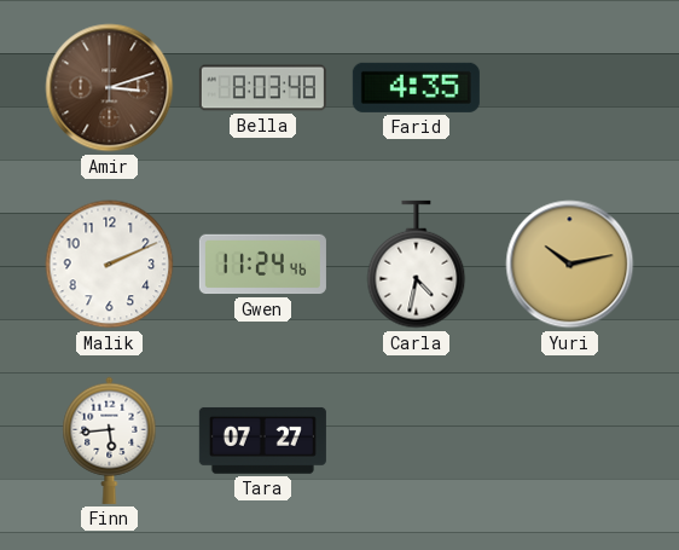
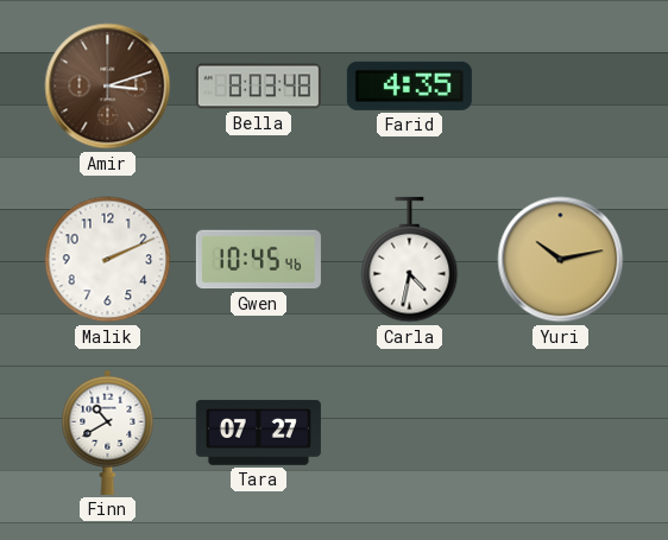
Gwen: 11:24 -> 10:45 (258, 260)
Finn: 5:44 -> 10:40 (108, 432)
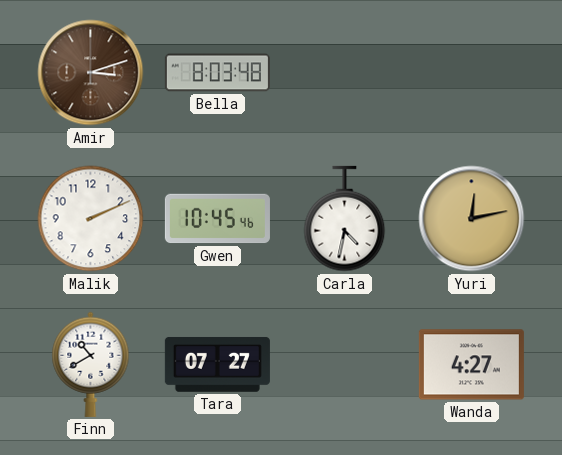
Farid: 4:35 -> none (409, 85)
Yuri: 10:13 -> 12:13 (472, 219)
Wanda: none -> 4:27 (471, 365)
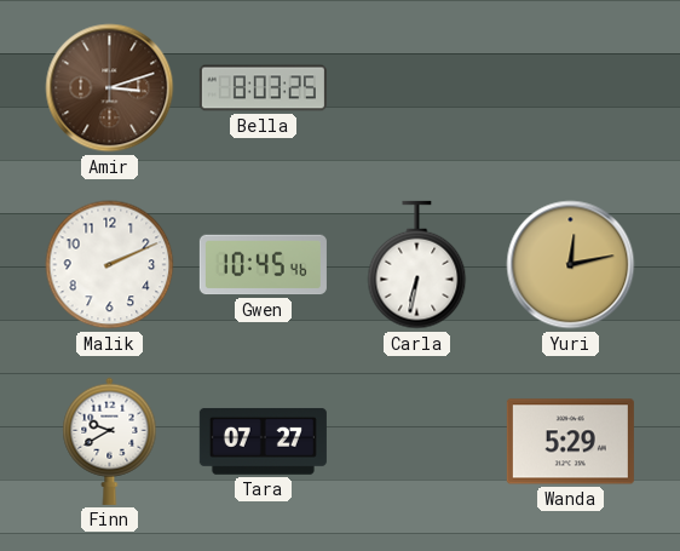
Bella: 8:03:48 -> 8:03:25 (263, 88)
Carla: 4:32 -> 6:32 (417, 265)
Finn: 10:40 -> 9:40 (110, 441)
Wanda: 4:27 -> 5:29 (570, 442)
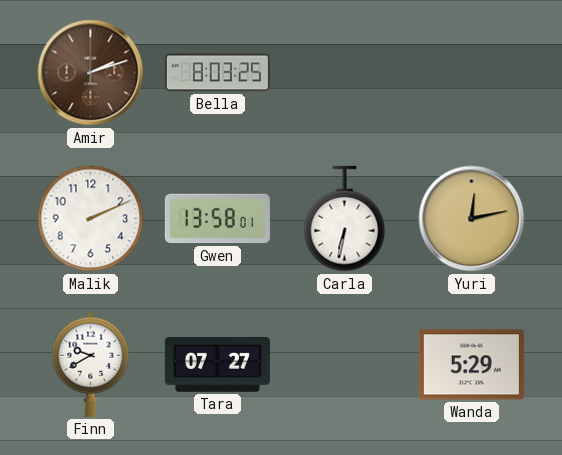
Amir: 3:12 -> 2:12 (91, 73)
Gwen: 10:45 -> 13:58 (217, 219)
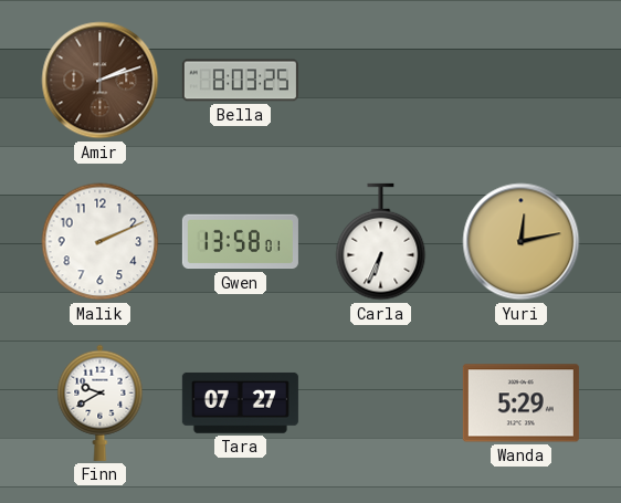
Carla: 6:32 -> 6:34 (381, 242)
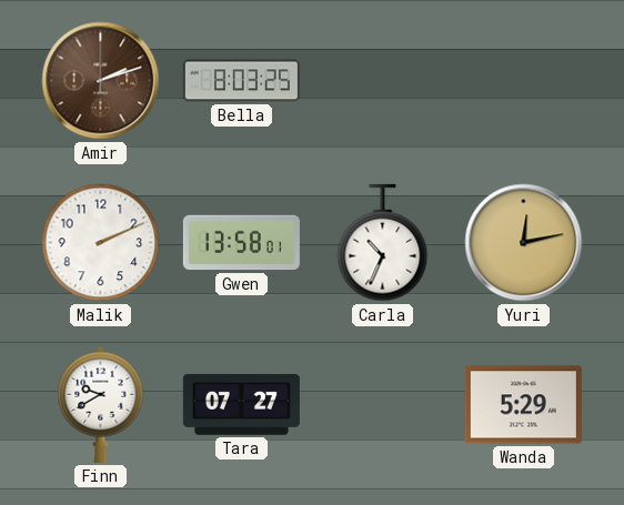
Carla: 6:34 -> 10:34 (383, 243)
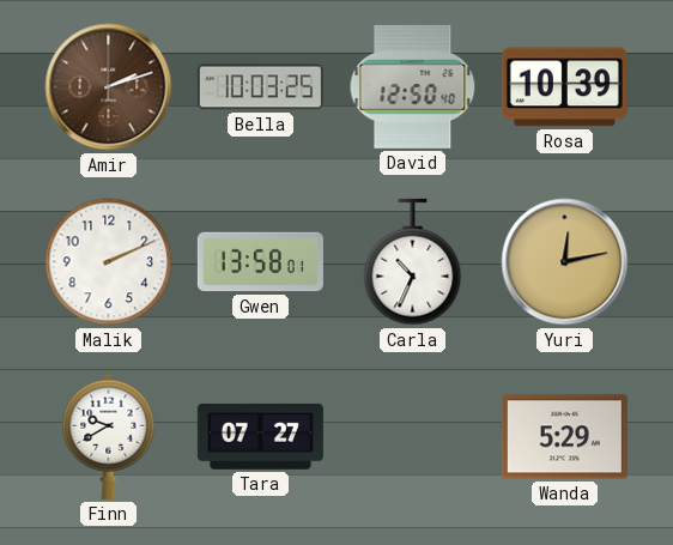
Bella: 8:03 -> 10:03 (260, 87)
David: none -> 12:50 (413, 86)
Rosa: none -> 10:39 (564, 87)
